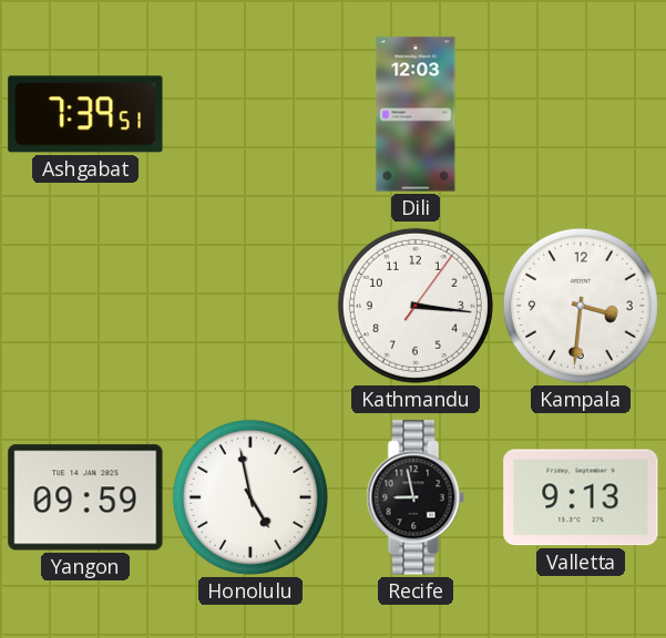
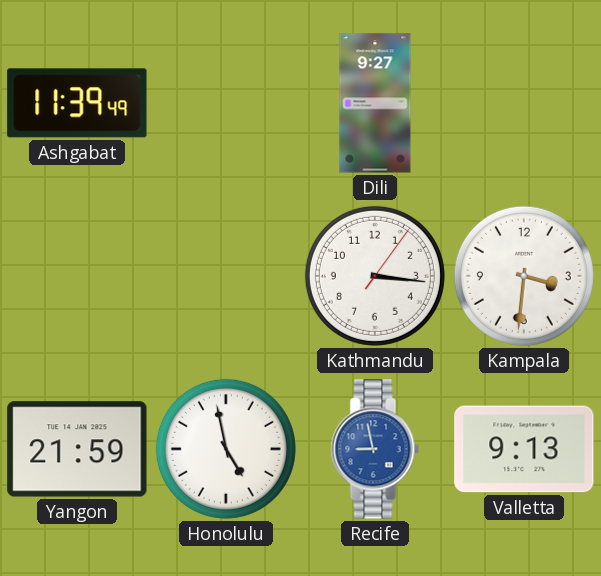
Ashgabat: 7:39 -> 11:39 (77, 103)
Dili: 12:03 -> 9:27 (375, 103)
Yangon: 09:59 -> 21:59 (77, 449)
Recife dial: black -> blue (375, 449)
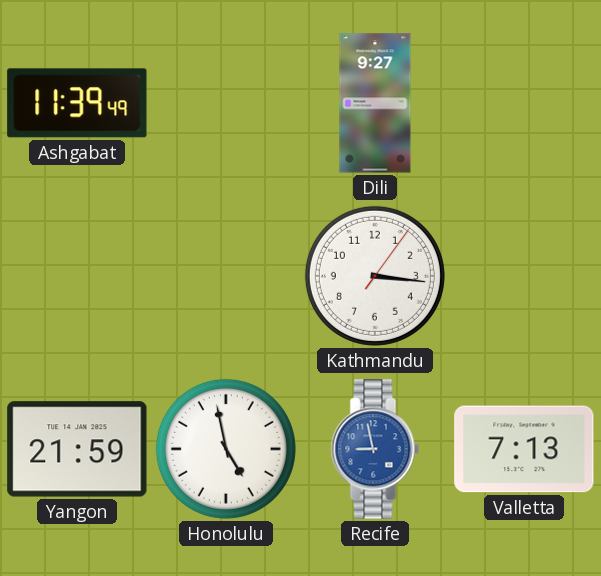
Kampala: 3:31 -> none (524, 276)
Valletta: 9:13 -> 7:13 (524, 449)
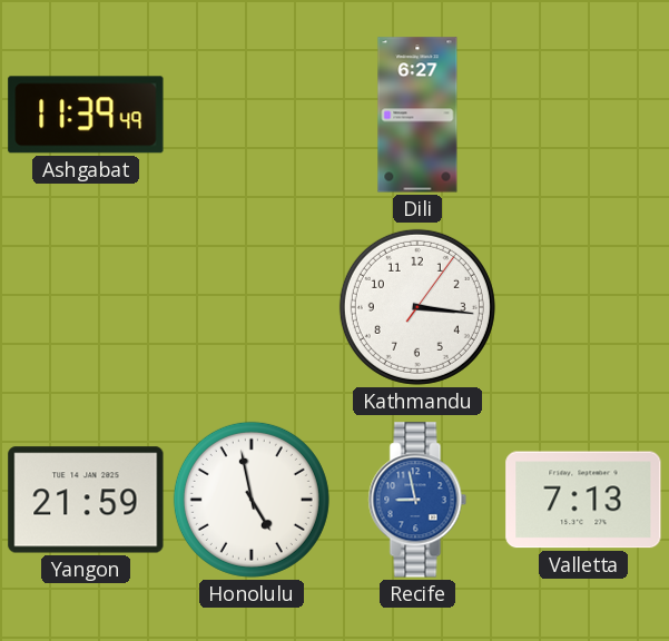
Dili: 9:27 -> 6:27 (417, 115)
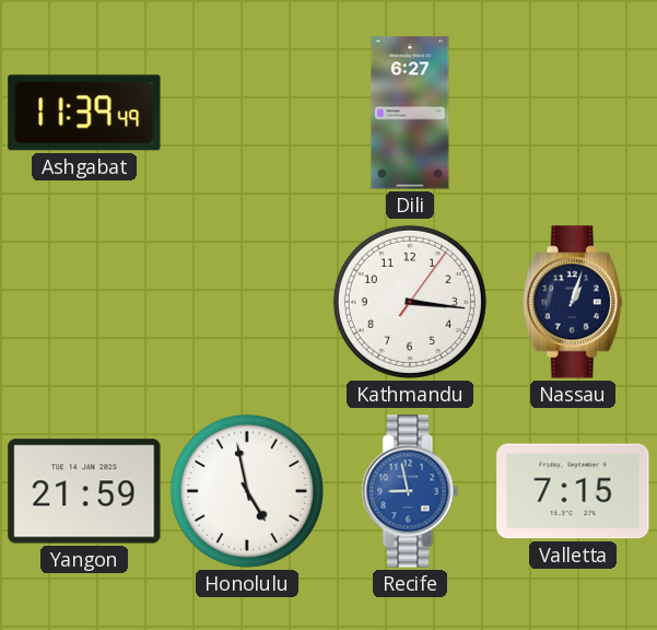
Nassau: none -> 1:03 (573, 302)
Valletta: 7:13 -> 7:15 (573, 491)
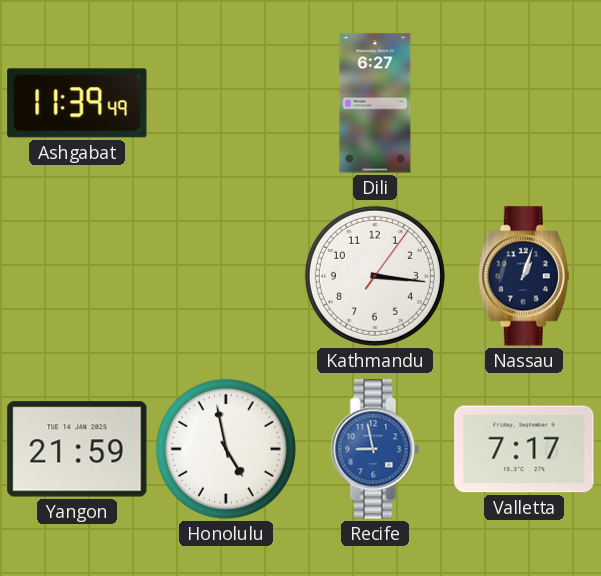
Valletta: 7:15 -> 7:17 (524, 449)
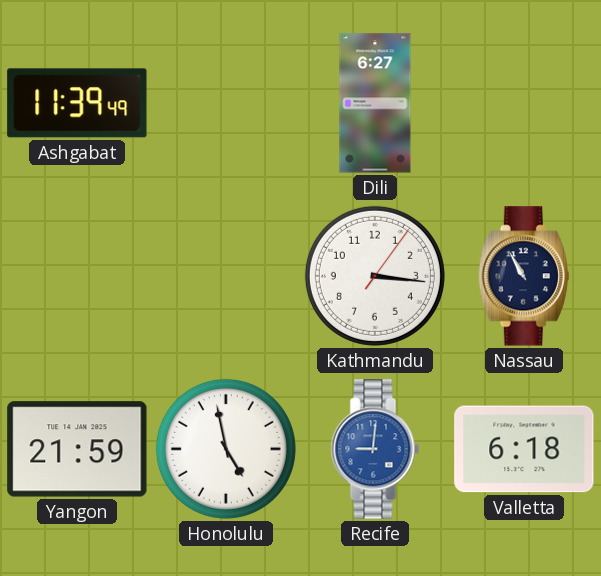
Nassau: 1:03 -> 10:55 (524, 276)
Recife: 8:58 -> 9:01 (375, 449)
Valletta: 7:17 -> 6:18 (524, 449)
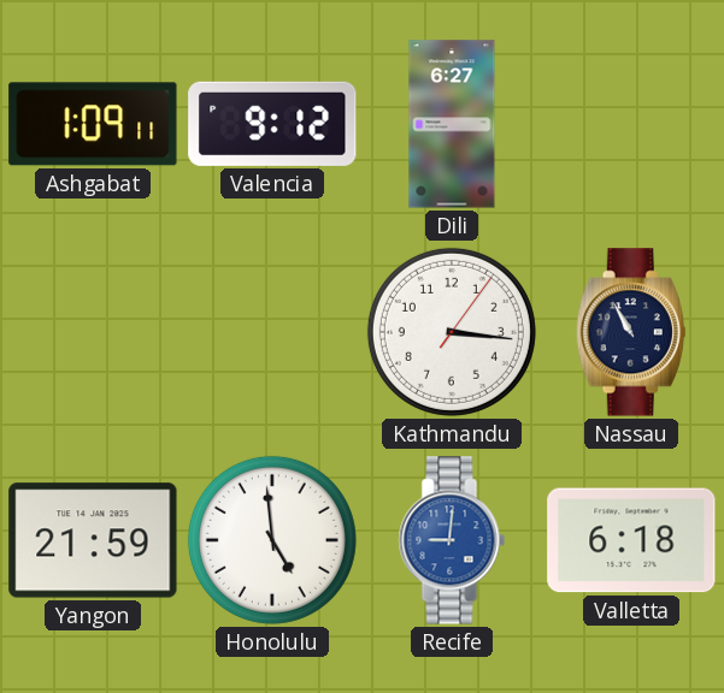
Ashgabat: 11:39 -> 1:09 (93, 124)
Valencia: none -> 9:12 (272, 124)
Honolulu: 4:58 -> 4:59 (272, 540)
